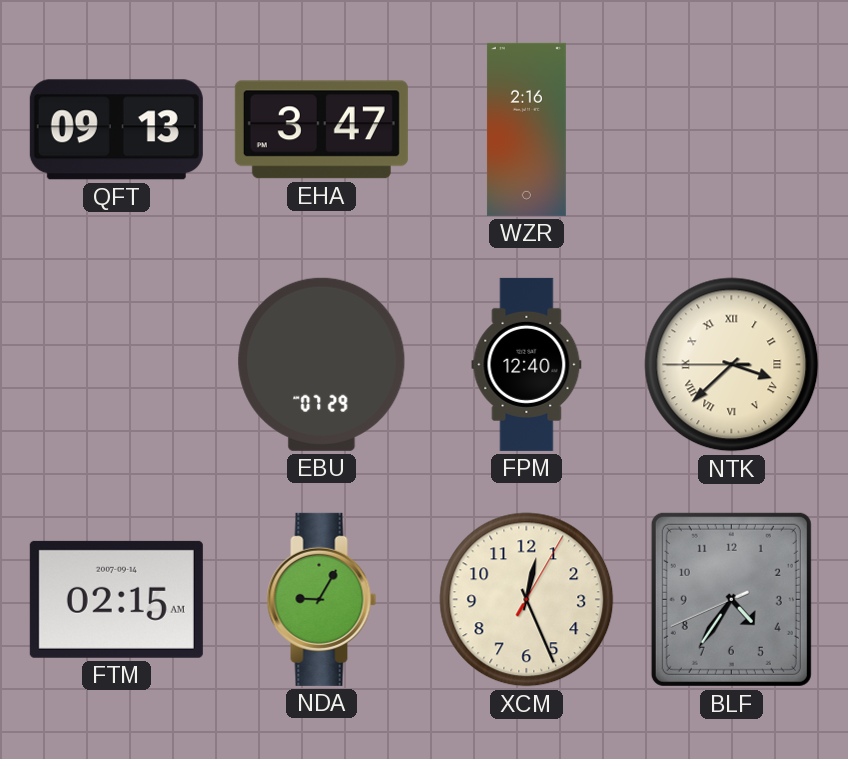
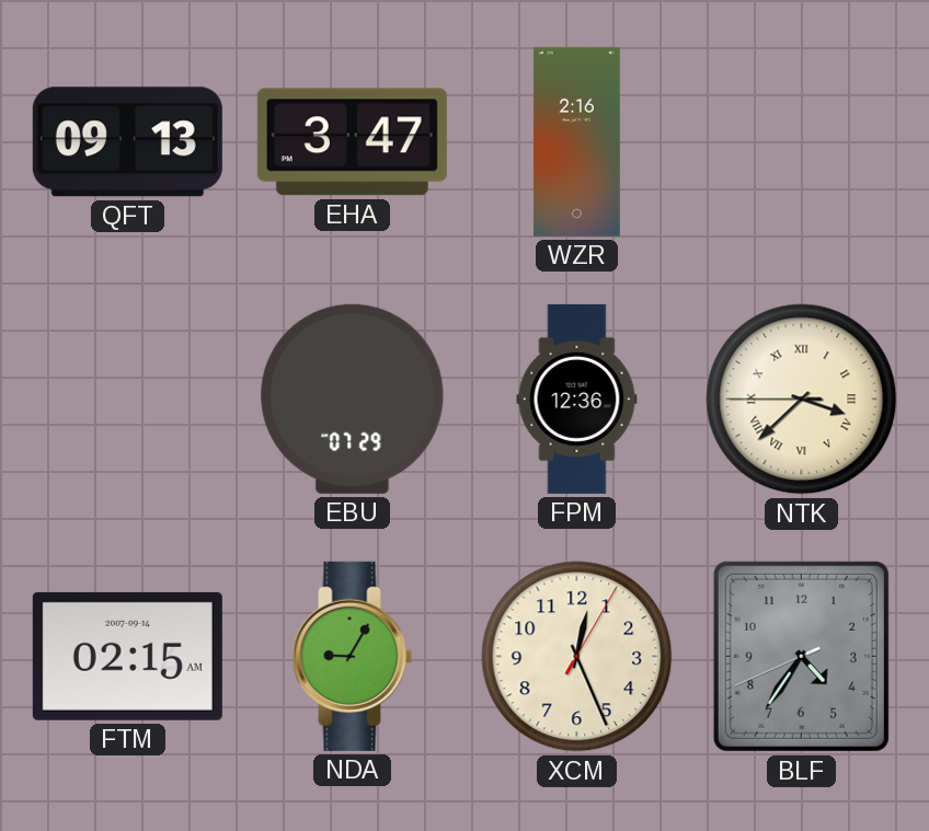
FPM: 12:40 -> 12:36 (577, 399)
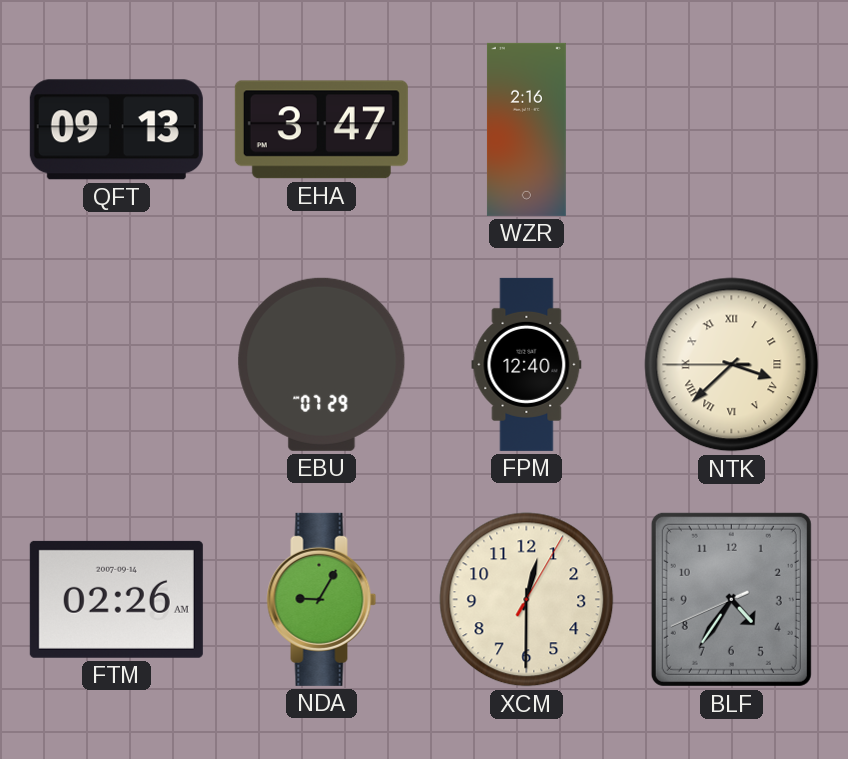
FPM: 12:36 -> 12:40 (527, 364)
FTM: 02:15 -> 02:26 (116, 599)
XCM: 12:26 -> 12:30 (527, 600)
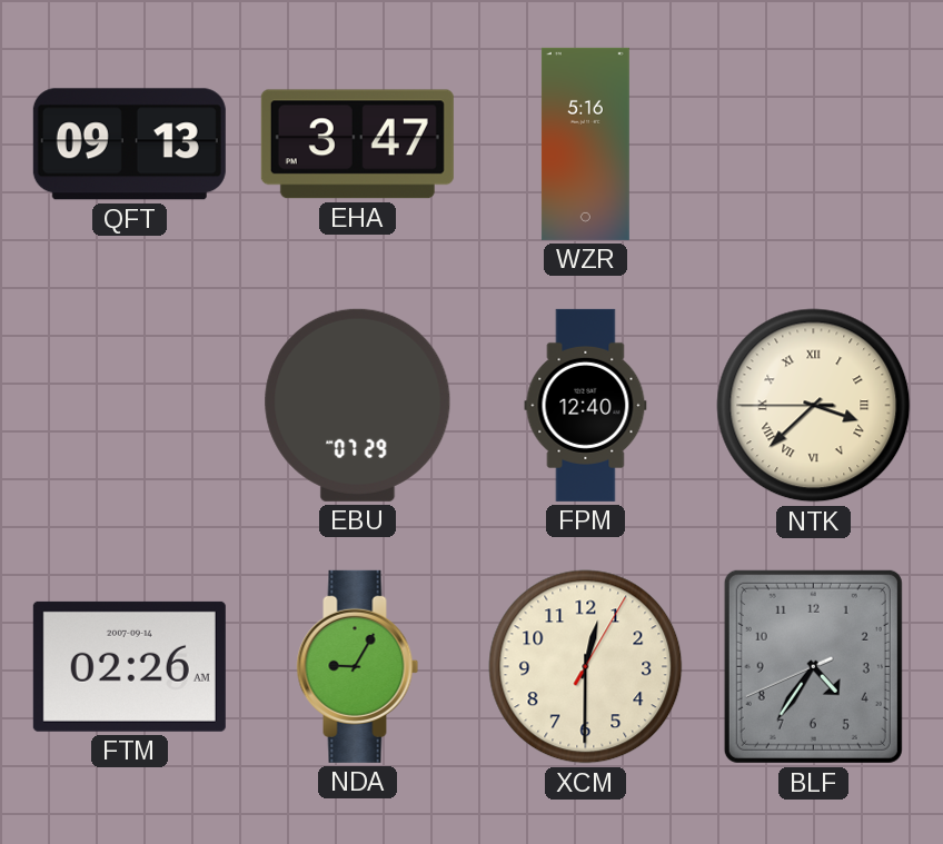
WZR: 2:16 -> 5:16 (585, 143)
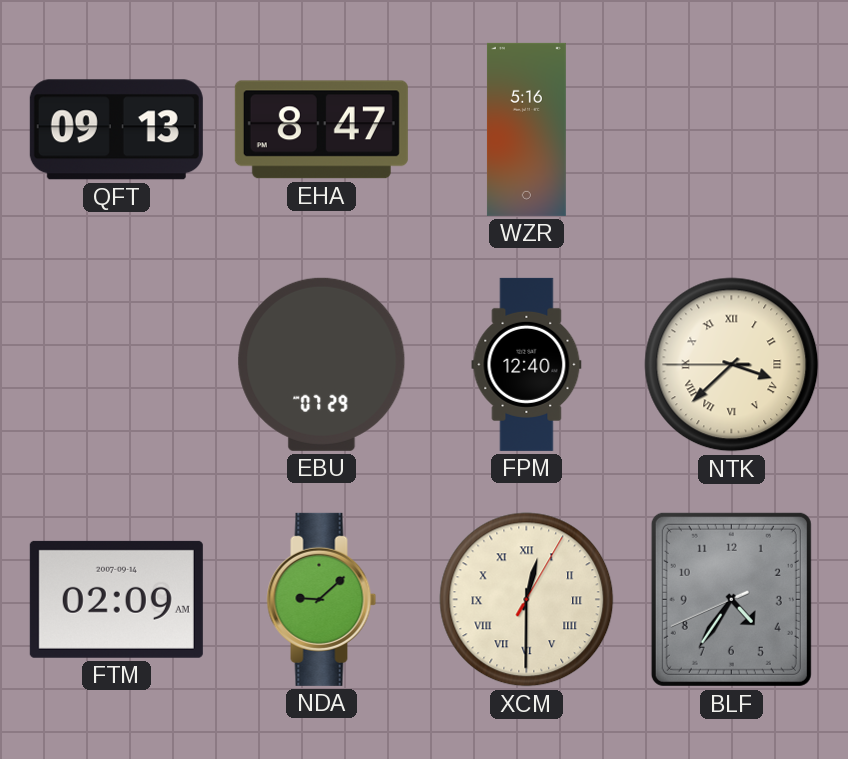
EHA: 3:47 -> 8:47 (321, 130)
FTM: 02:26 -> 02:09 (116, 599)
NDA: 9:05 -> 9:08 (322, 599)
XCM numerals: Arabic -> Roman (527, 600)
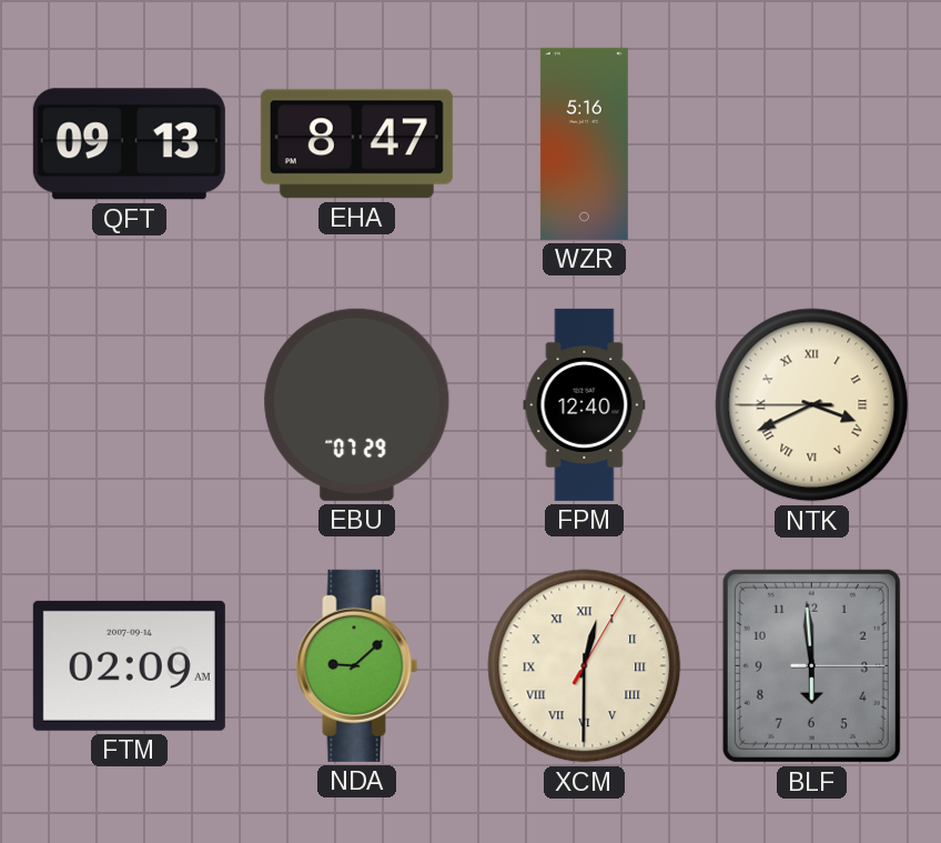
NTK: 3:37 -> 3:40 (812, 405)
BLF: 4:35 -> 5:59 (811, 665)
